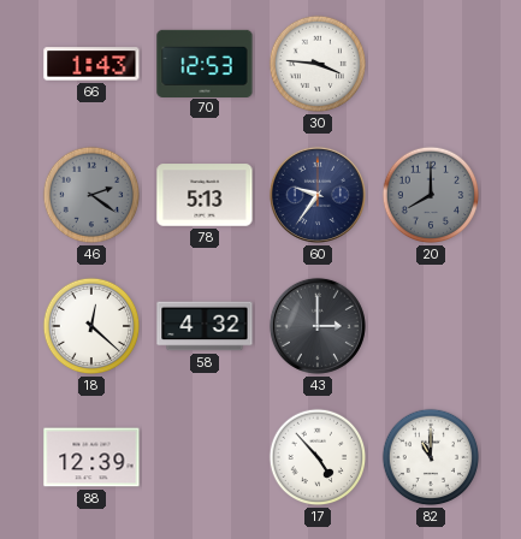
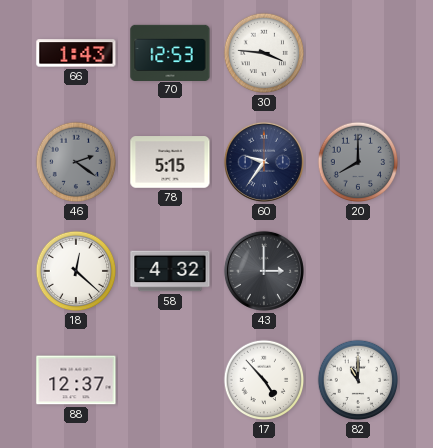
78: 5:13 -> 5:15 (170, 162)
88: 12:39 -> 12:37 (76, 380)
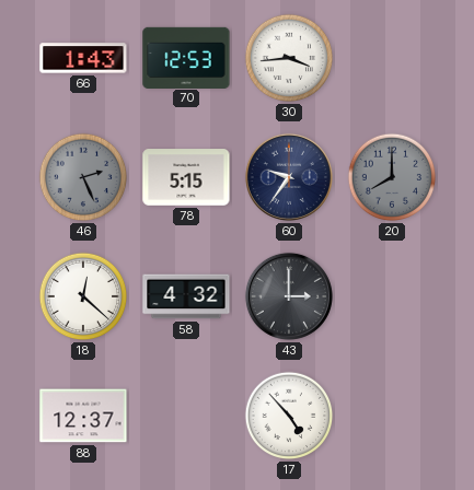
30: 3:46 -> 3:44 (289, 58)
46: 2:21 -> 2:26 (83, 177)
82: 11:00 -> none (358, 380)
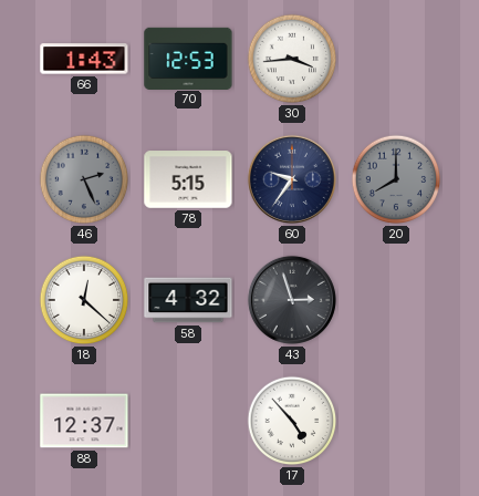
43: 3:00 -> 2:57 (292, 300)
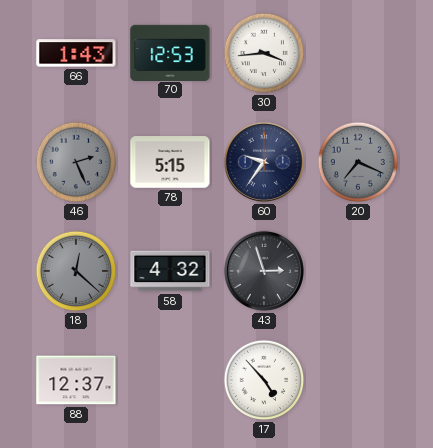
20: 8:00 -> 7:19 (358, 162)
18 dial: white -> grey (76, 271)
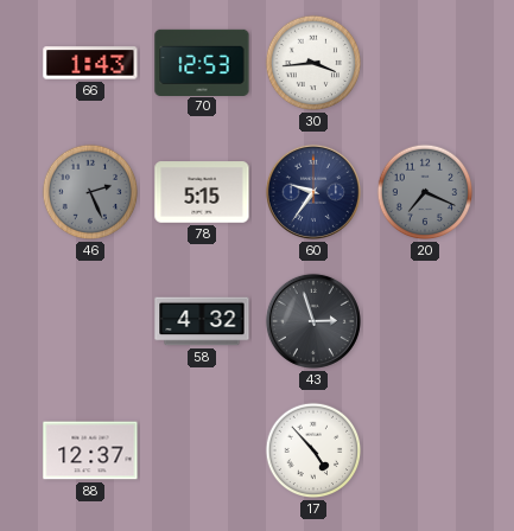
18: 12:22 -> none (76, 271)
